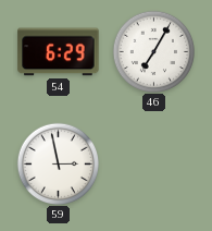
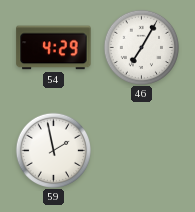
54: 6:29 -> 4:29 (54, 48)
59: 2:58 -> 1:58 (53, 150)
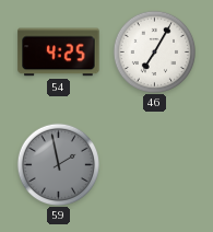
54: 4:29 -> 4:25 (59, 53)
59 dial: white -> grey (58, 164)
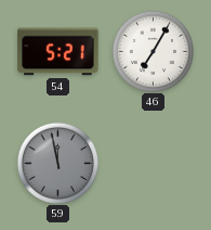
54: 4:25 -> 5:21 (58, 52)
59: 1:58 -> 11:58 (57, 163)
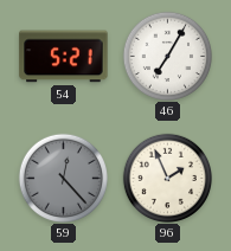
59: 11:58 -> 12:23 (63, 178)
96: none -> 1:56 (167, 178)
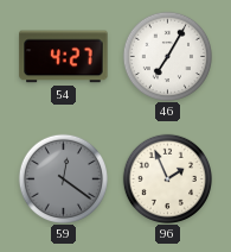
54: 5:21 -> 4:27 (64, 57)
59: 12:23 -> 12:21 (63, 178)
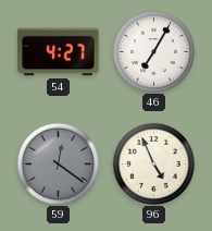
96: 1:56 -> 4:56 (153, 163)
